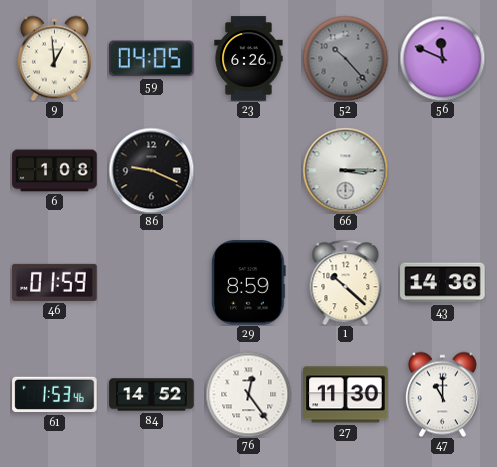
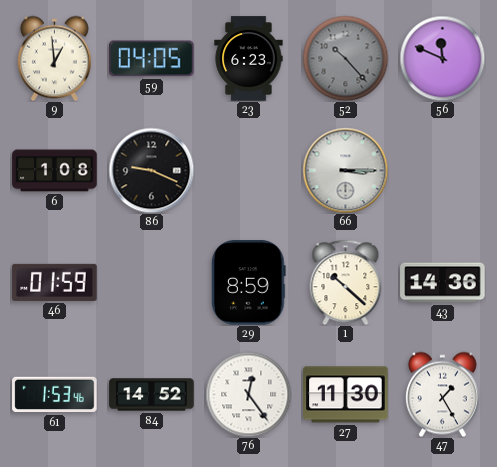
23: 6:26 -> 6:23 (249, 59)
47: 11:00 -> 1:25 (442, 394)
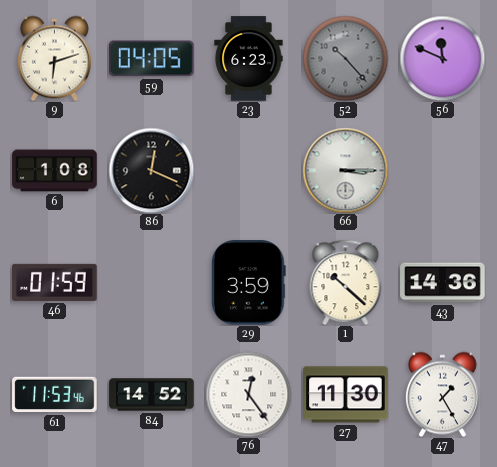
9: 12:59 -> 6:12 (54, 58)
86: 9:19 -> 12:19 (151, 170)
29: 8:59 -> 3:59 (249, 283)
61: 1:53 -> 11:53 (55, 395)
